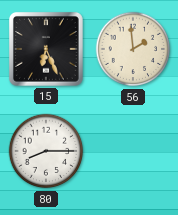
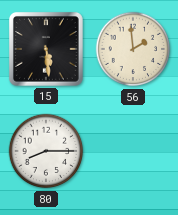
15: 6:26 -> 5:29 (46, 49)
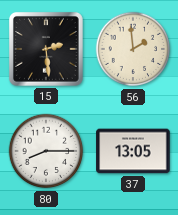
15: 5:29 -> 2:29 (46, 49)
37: none -> 13:05 (133, 151)
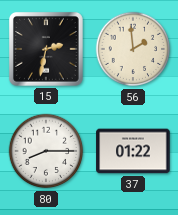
15: 2:29 -> 2:32 (46, 49)
37: 13:05 -> 01:22 (133, 151)
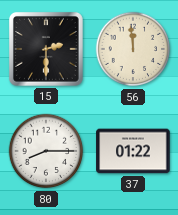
15: 2:32 -> 2:30 (46, 49)
56: 1:59 -> 11:59 (133, 49)
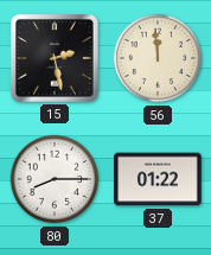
15: 2:30 -> 2:28 (55, 58)
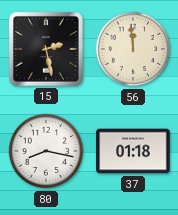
80: 8:15 -> 8:17 (46, 151)
37: 01:22 -> 01:18 (133, 151)
